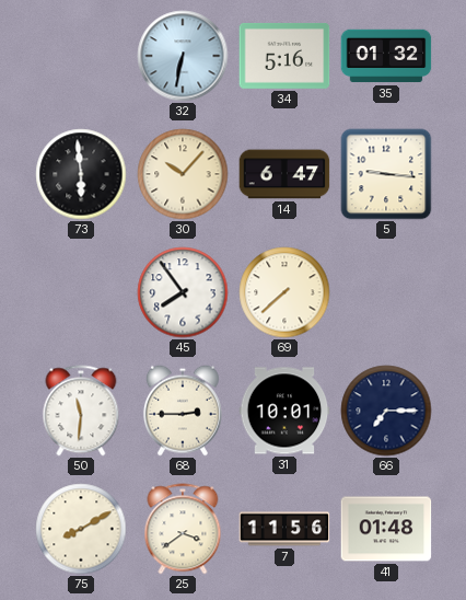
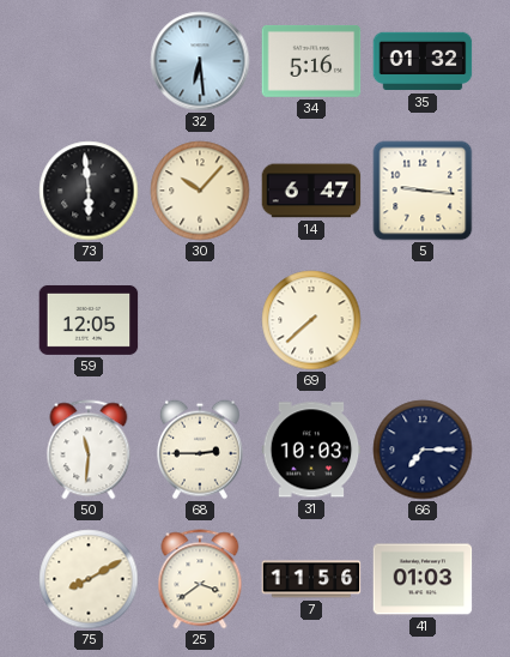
32: 6:32 -> 6:29 (200, 61)
59: none -> 12:05 (89, 320)
45: 7:54 -> none (183, 292)
31: 10:01 -> 10:03 (311, 450)
41: 01:48 -> 01:03 (423, 579)
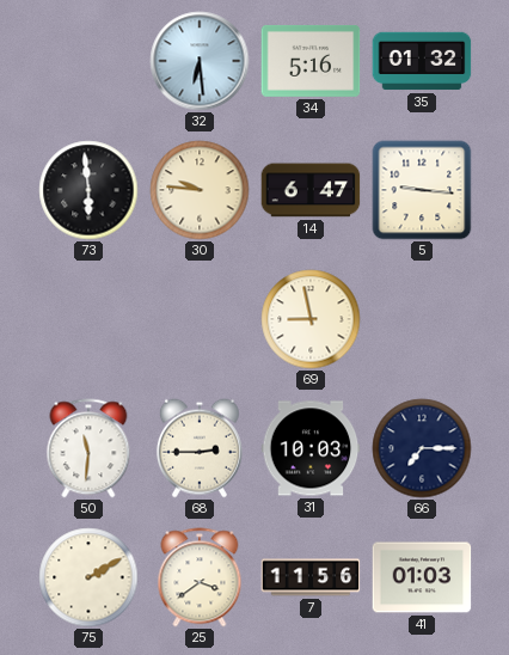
30: 10:07 -> 9:46 (200, 190)
59: 12:05 -> none (89, 320)
69: 7:38 -> 8:58 (311, 319)
75: 8:10 -> 2:10 (88, 577)
